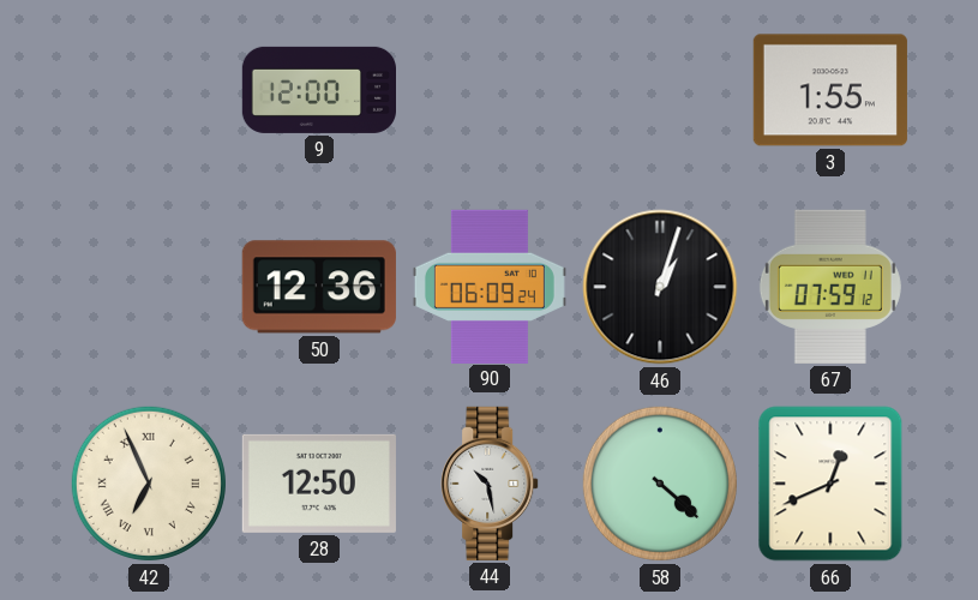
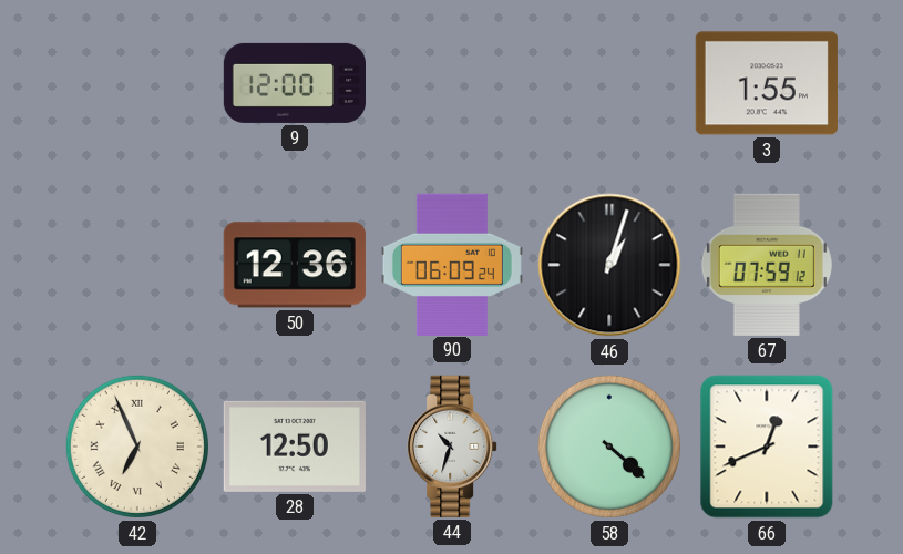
44: 10:28 -> 10:33 (452, 447)
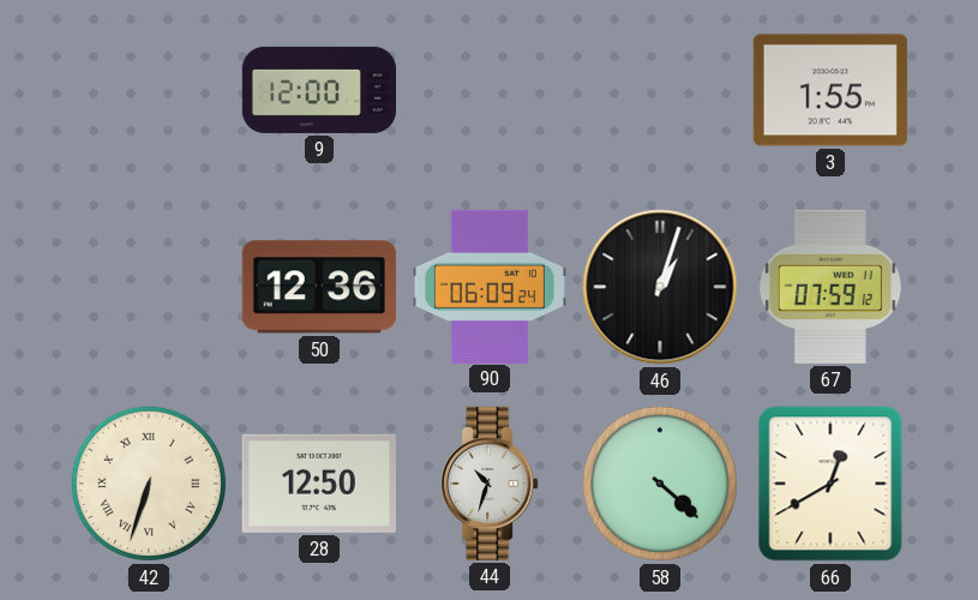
42: 6:56 -> 6:33 (149, 484)
66: 12:41 -> 12:40 (830, 484)
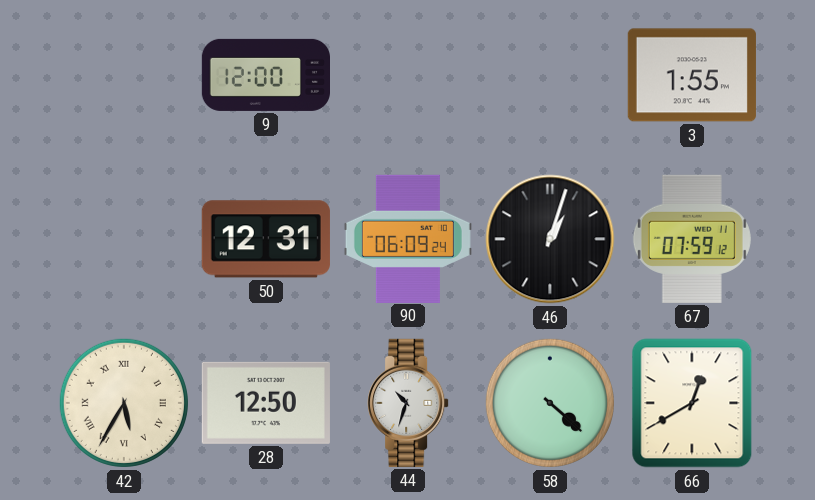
50: 12:36 -> 12:31 (266, 239)
42: 6:33 -> 5:35 (124, 403)
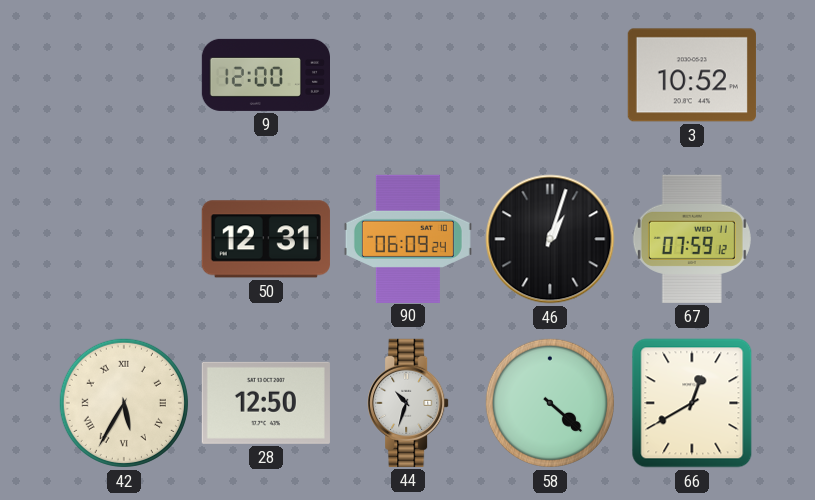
3: 1:55 -> 10:52 (692, 75)
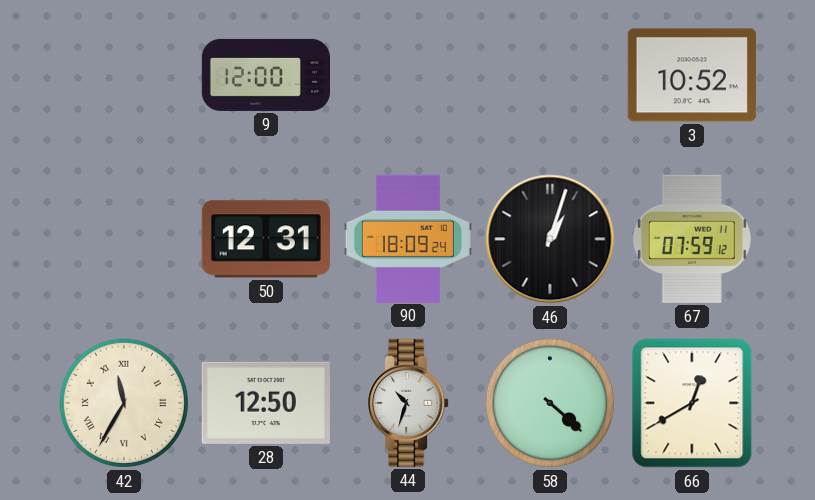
90: 06:09 -> 18:09 (408, 238)
42: 5:35 -> 11:35 (124, 403)
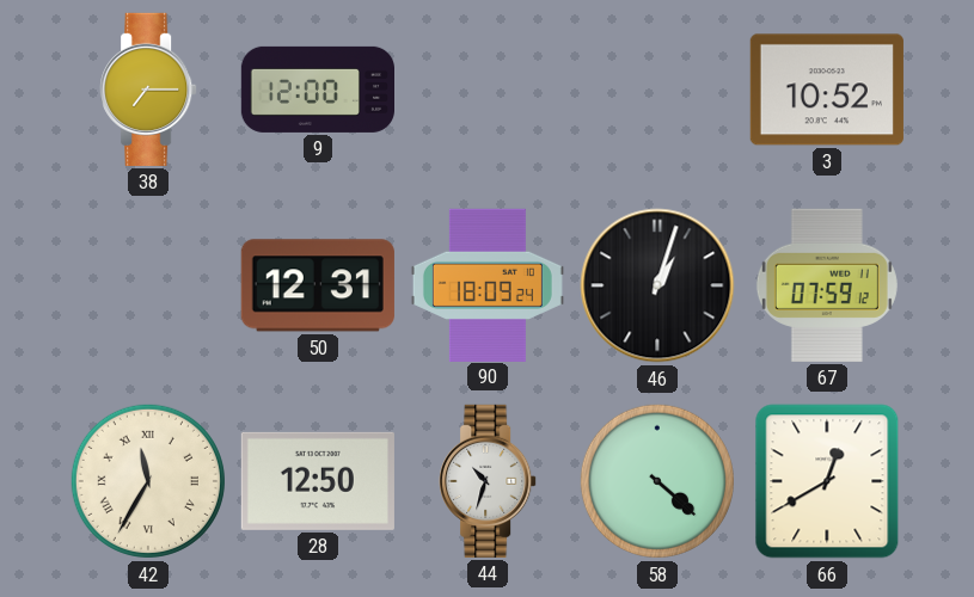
38: none -> 7:15 (148, 90)
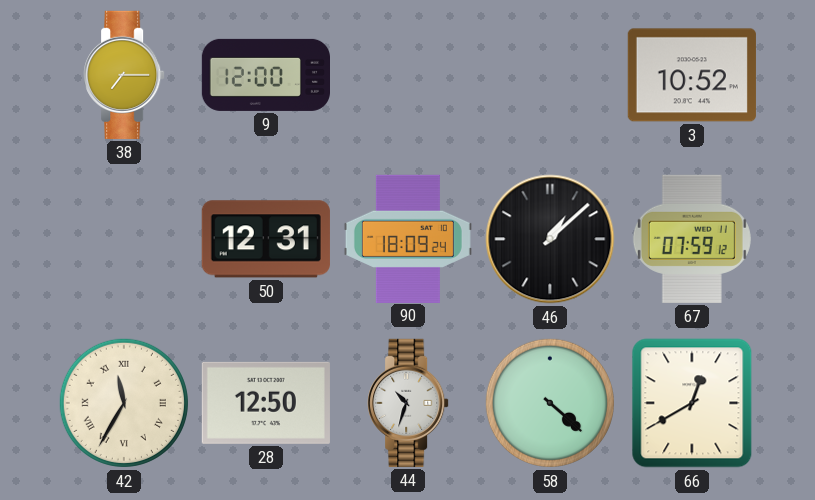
46: 1:03 -> 1:08 (550, 239)
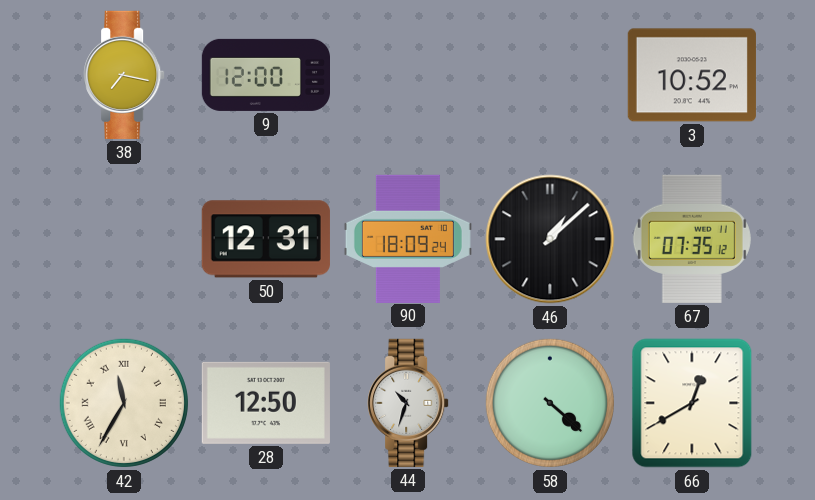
38: 7:15 -> 7:17 (124, 75)
67: 07:59 -> 07:35 (692, 239)
